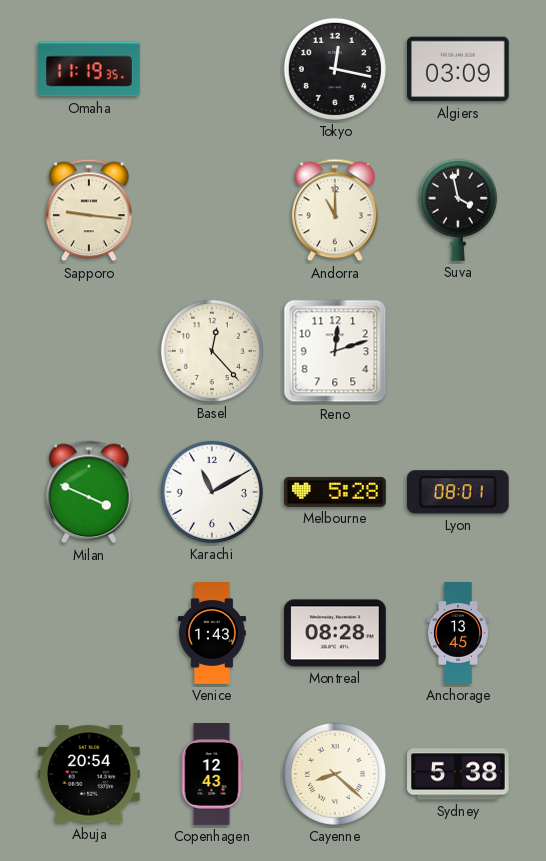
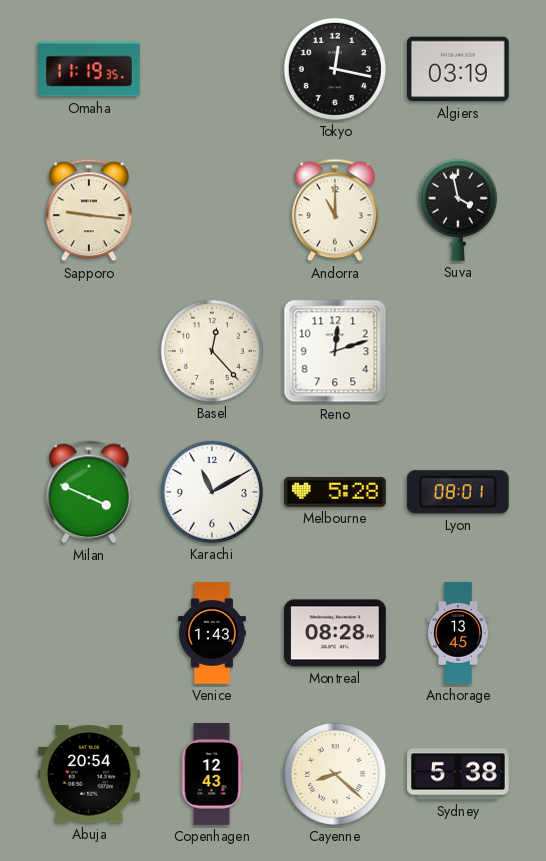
Algiers: 03:09 -> 03:19 (459, 69)
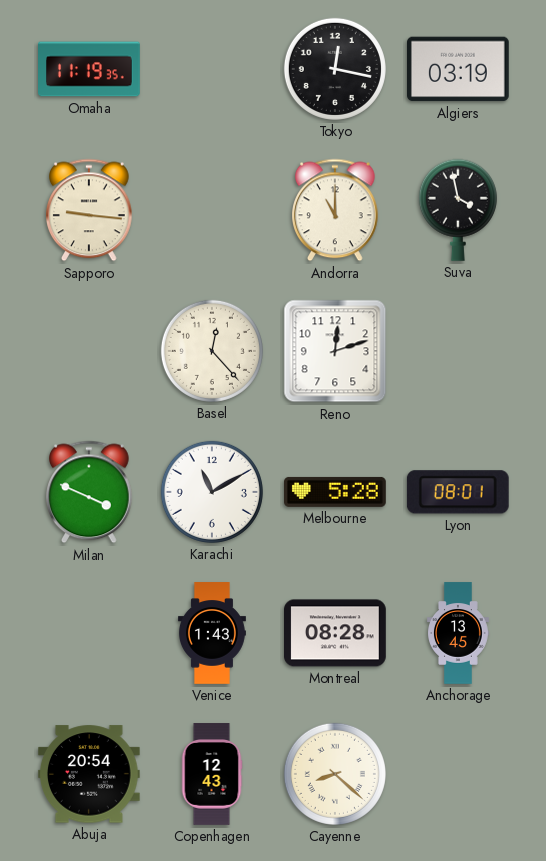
Sydney: 5:38 -> none (459, 774)
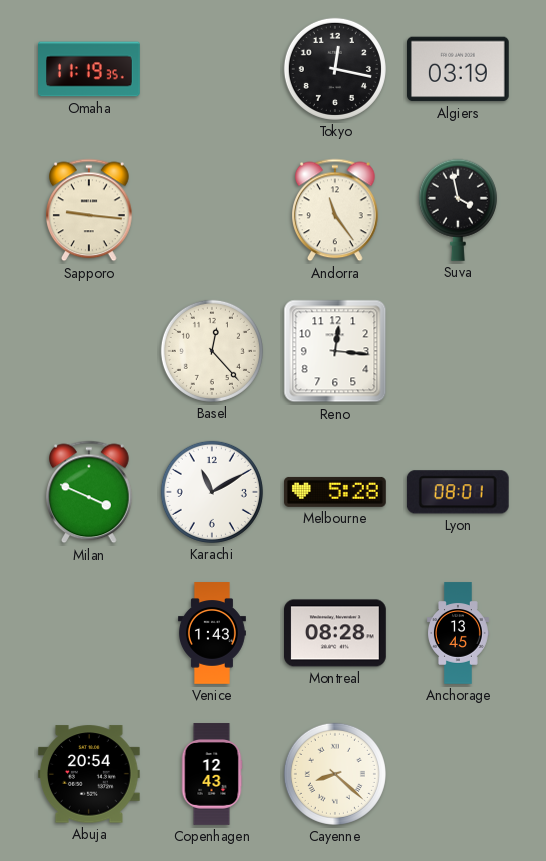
Andorra: 11:00 -> 11:24 (336, 210)
Reno: 12:12 -> 12:16 (335, 351)
